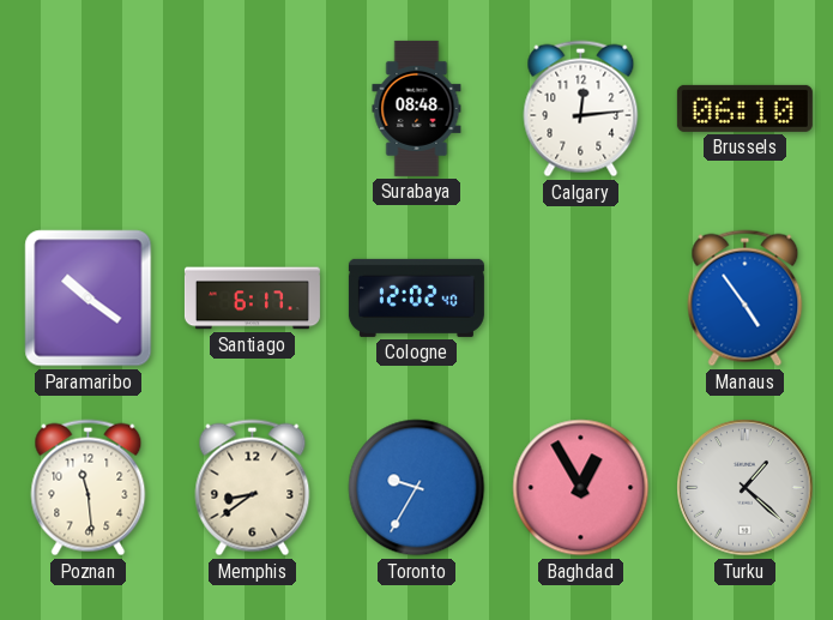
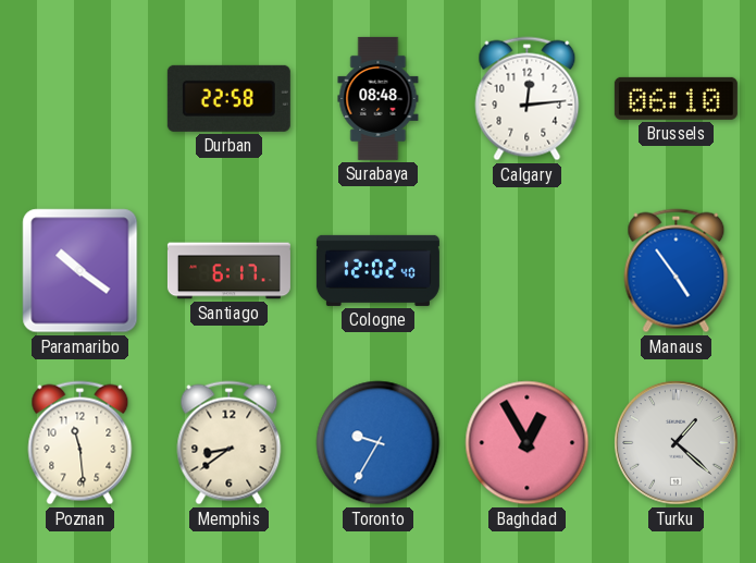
Durban: none -> 22:58 (228, 98)
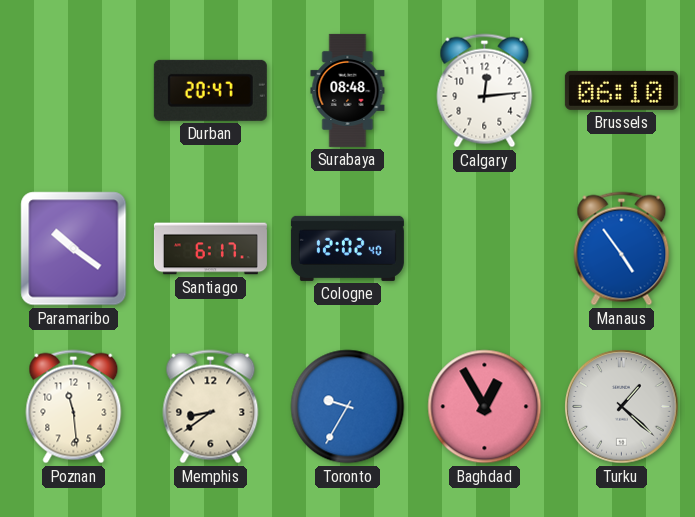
Durban: 22:58 -> 20:47 (210, 90)
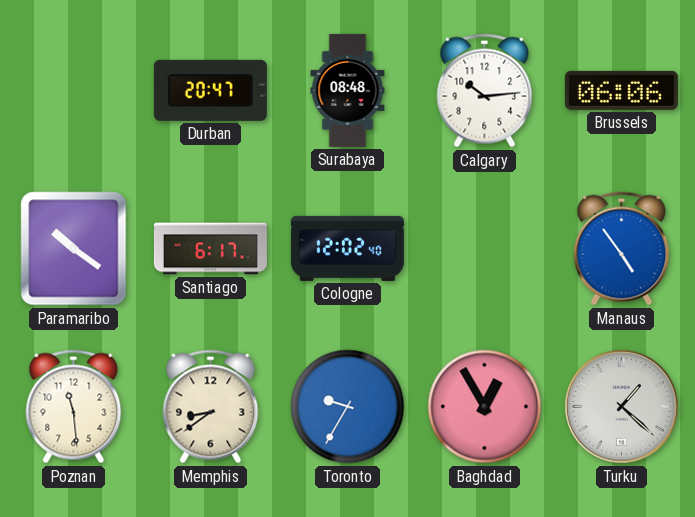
Calgary: 12:14 -> 10:14 (485, 91)
Brussels: 06:10 -> 06:06 (621, 90)
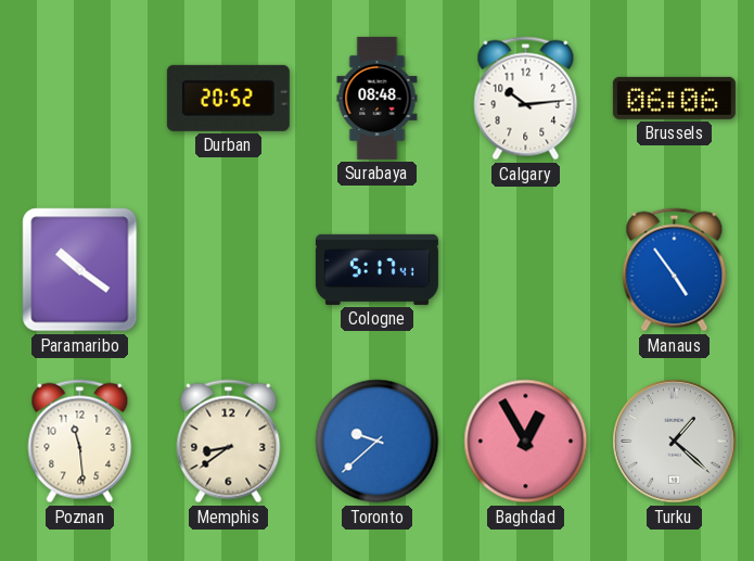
Durban: 20:47 -> 20:52 (228, 98)
Santiago: 6:17 -> none (210, 249)
Cologne: 12:02 -> 5:17 (376, 269)
Toronto: 9:35 -> 9:38 (378, 442)
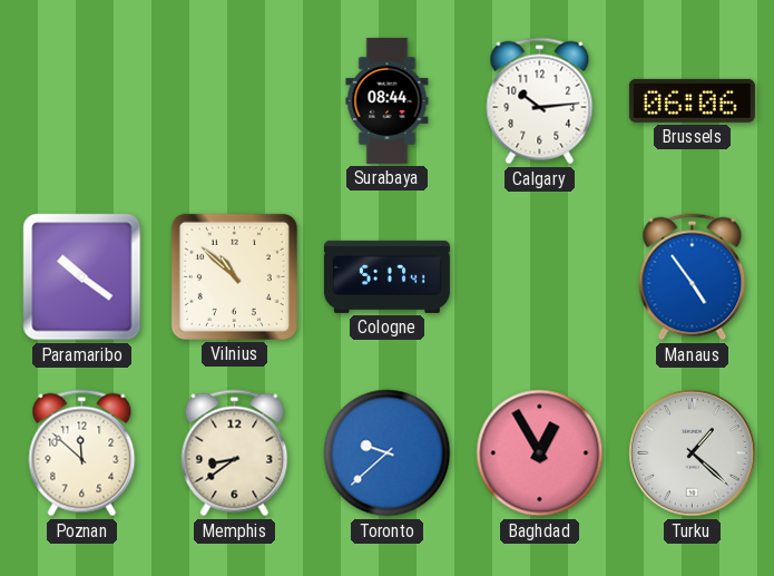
Durban: 20:52 -> none (228, 98)
Surabaya: 08:48 -> 08:44 (388, 100)
Vilnius: none -> 10:52 (234, 276)
Poznan: 11:29 -> 11:52 (82, 453)
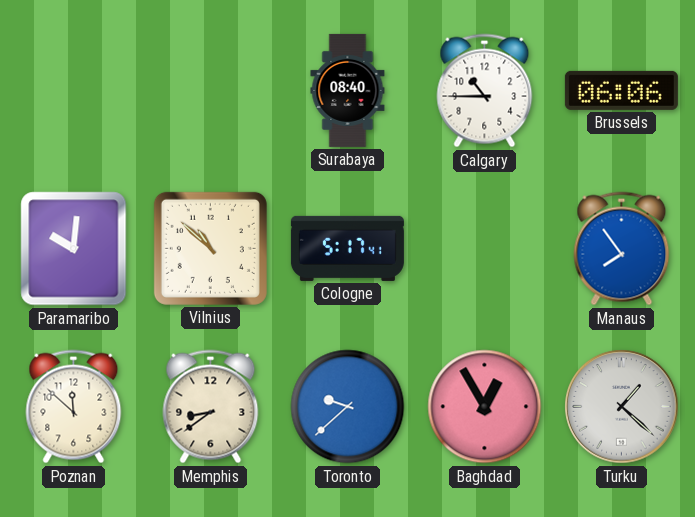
Surabaya: 08:44 -> 08:40 (348, 90)
Calgary: 10:14 -> 10:45 (485, 91)
Paramaribo: 10:21 -> 10:01 (74, 249)
Manaus: 4:54 -> 7:54 (622, 249)
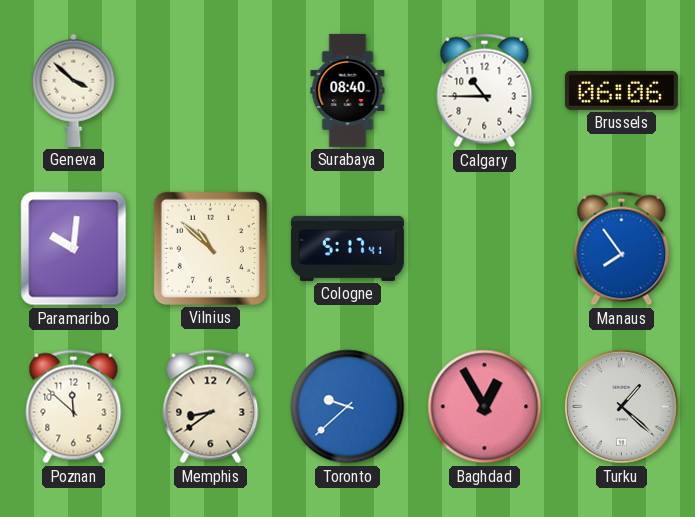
Geneva: none -> 3:52 (74, 90)
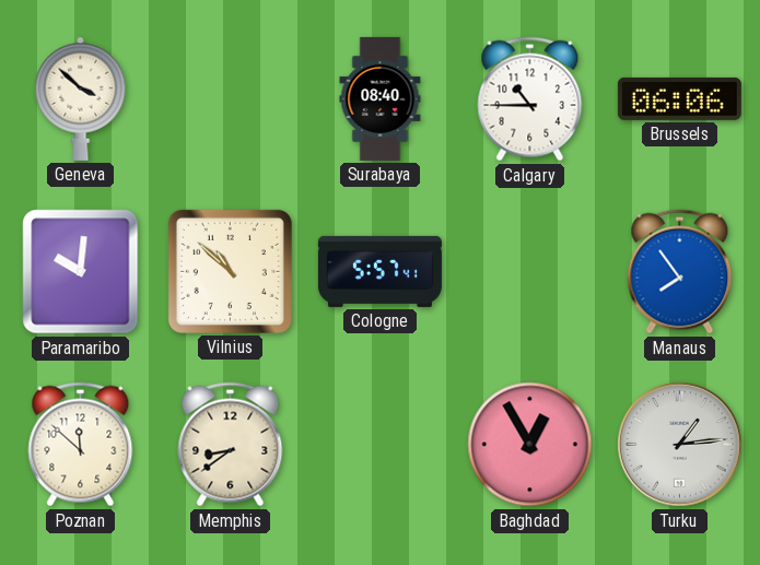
Cologne: 5:17 -> 5:57 (379, 271)
Toronto: 9:38 -> none (348, 407)
Turku: 1:22 -> 1:14 (680, 445)
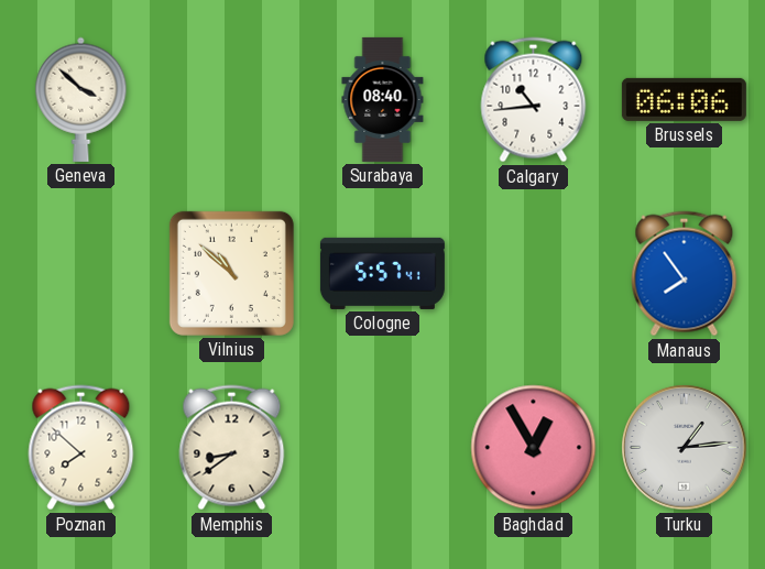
Calgary: 10:45 -> 10:44 (534, 100)
Paramaribo: 10:01 -> none (81, 272)
Poznan: 11:52 -> 7:52 (81, 448)
